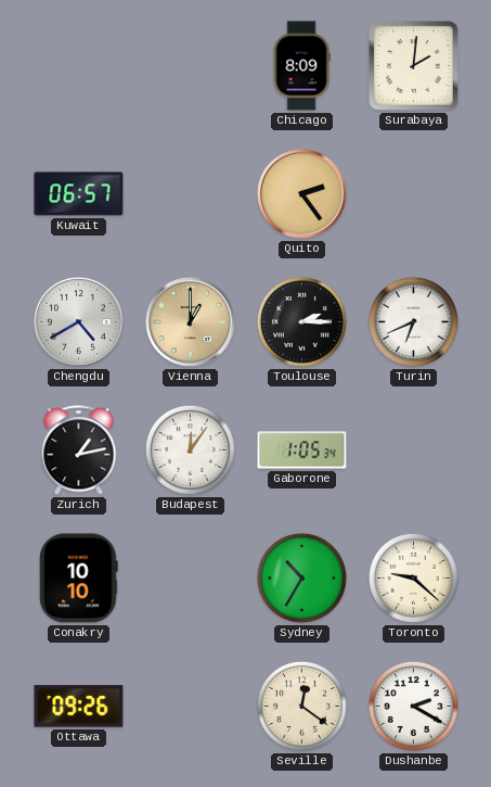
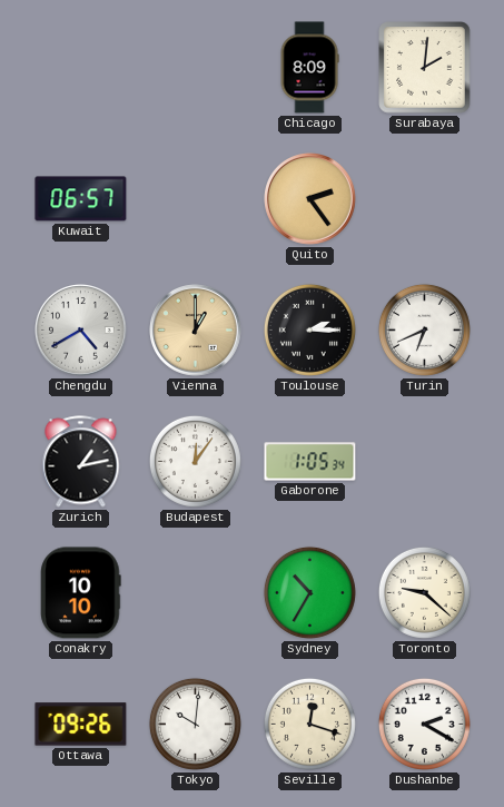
Tokyo: none -> 10:01 (195, 724)
Seville: 12:21 -> 12:18 (309, 724)
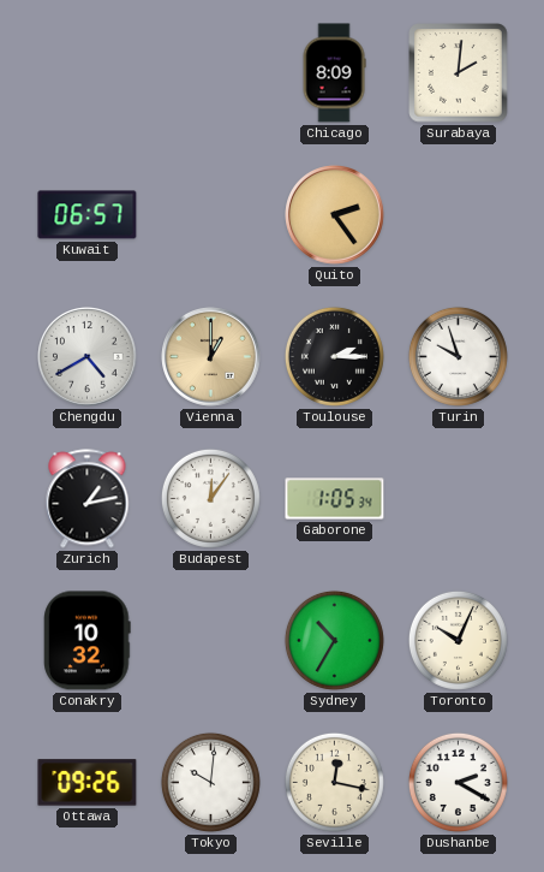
Turin: 6:41 -> 9:57 (458, 356)
Conakry: 10:10 -> 10:32 (88, 641)
Toronto: 9:22 -> 10:04 (458, 640)
Seville: 12:18 -> 12:17 (334, 782)
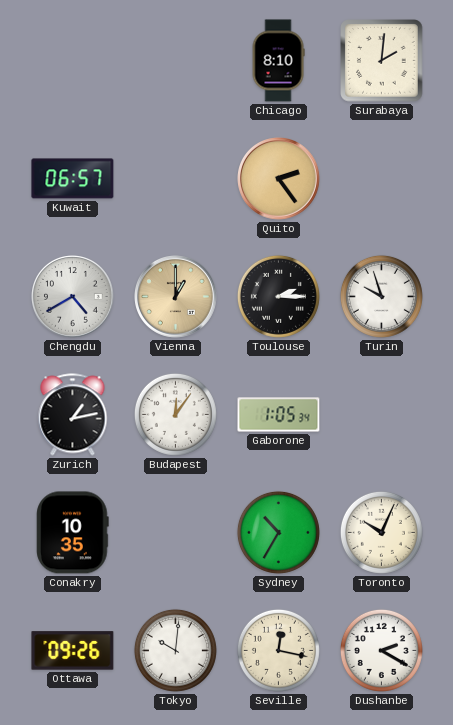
Chicago: 8:09 -> 8:10 (278, 61)
Conakry: 10:32 -> 10:35 (73, 533)
